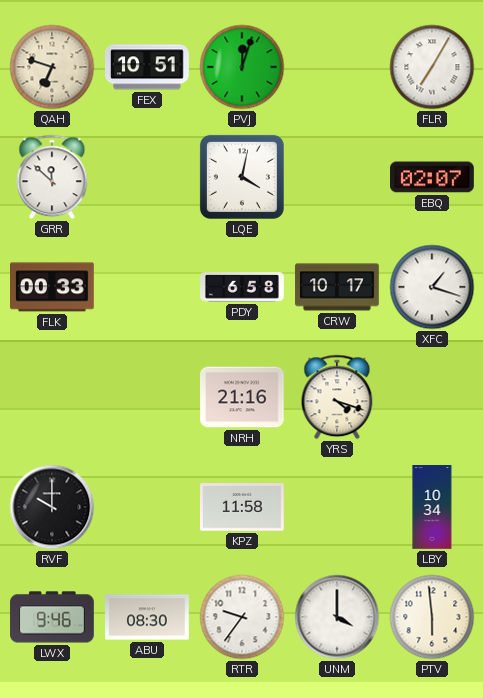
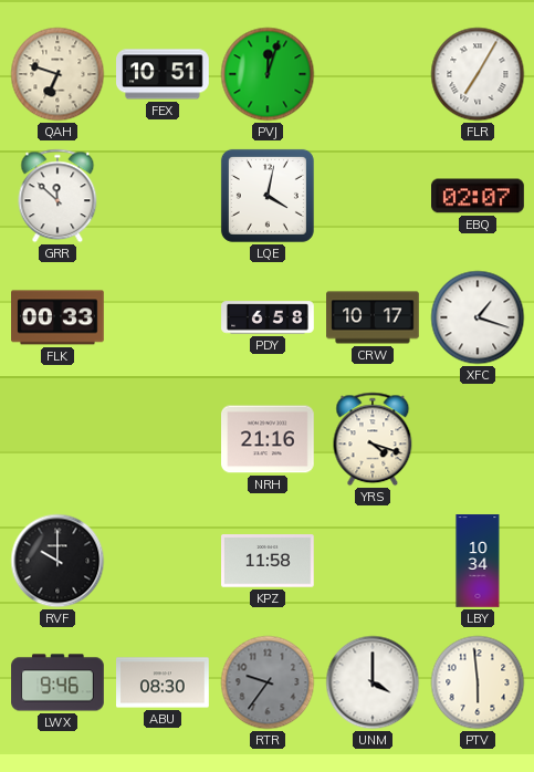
RTR dial: white -> grey (268, 682)
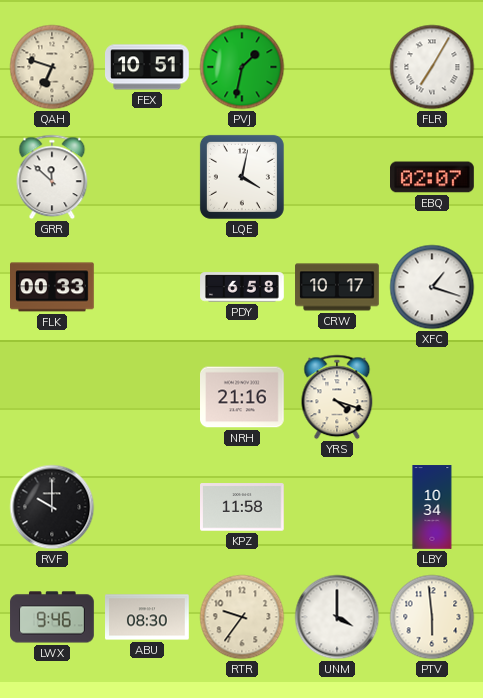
PVJ: 12:03 -> 1:32 (242, 67)
RTR dial: grey -> cream (242, 617)
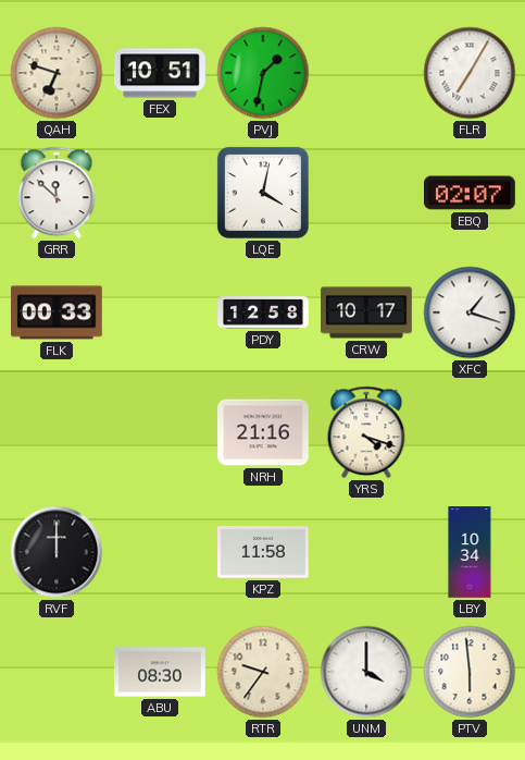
PDY: 6:58 -> 12:58 (263, 312)
RVF: 10:00 -> 12:00 (57, 552)
LWX: 9:46 -> none (52, 617)
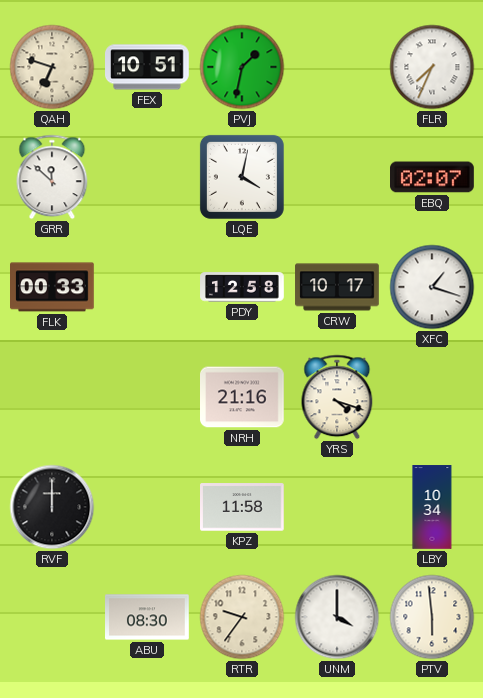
FLR: 7:05 -> 7:34 (432, 67)
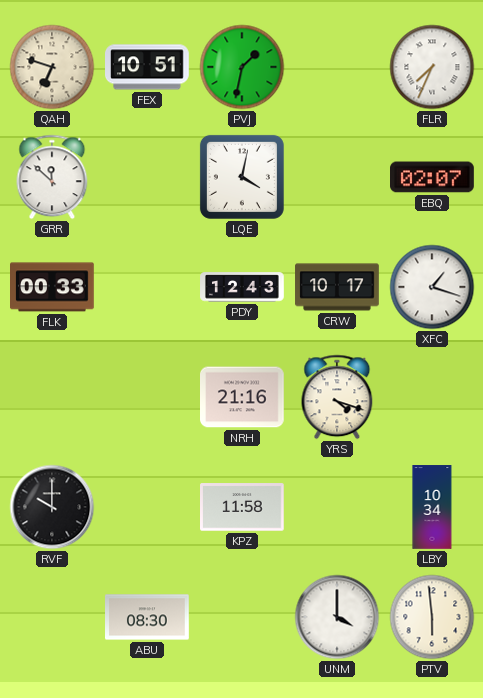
PDY: 12:58 -> 12:43 (242, 287)
RVF: 12:00 -> 10:00 (52, 507)
RTR: 9:36 -> none (242, 617)
